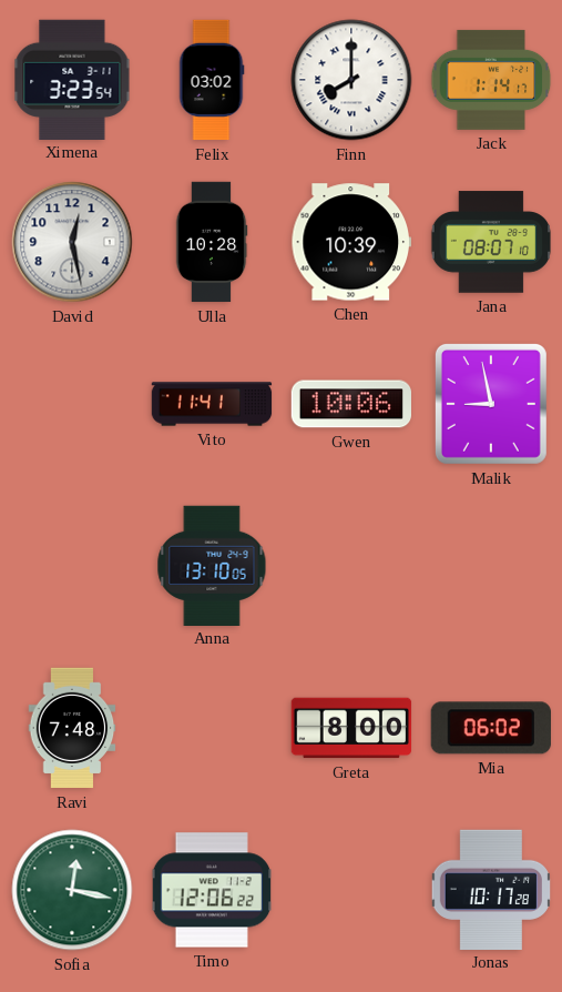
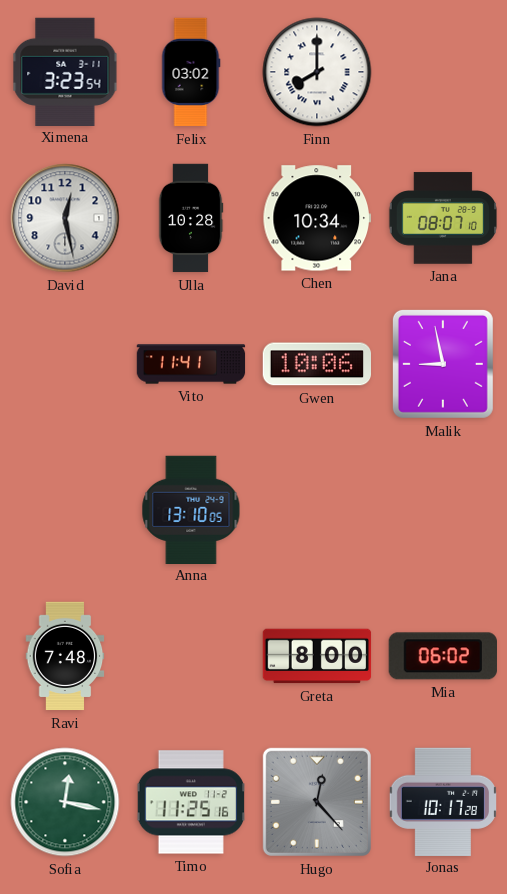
Jack: 1:14 -> none (491, 80)
Chen: 10:39 -> 10:34 (316, 218)
Timo: 12:06 -> 11:25 (190, 802)
Hugo: none -> 12:23 (317, 802)
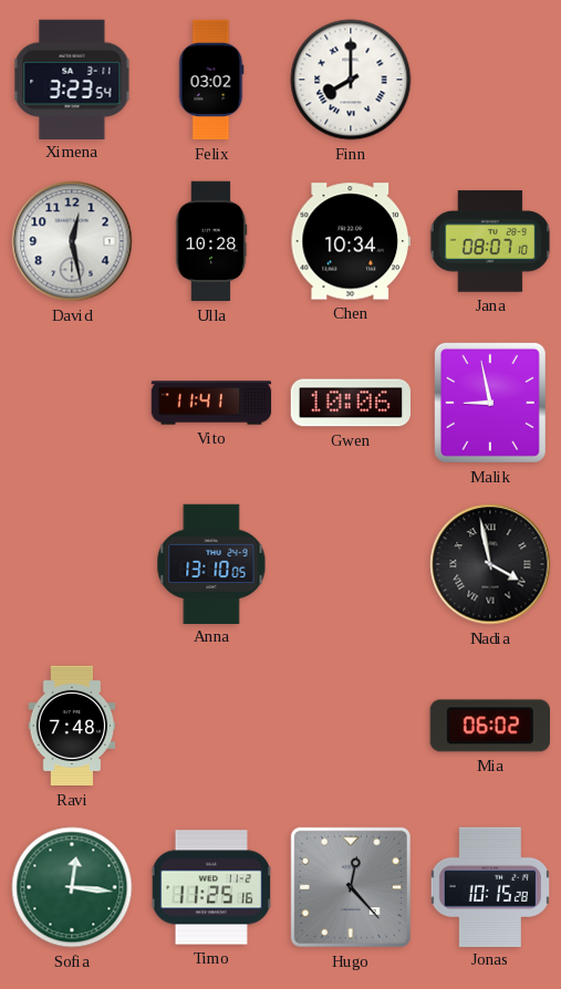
Nadia: none -> 3:58 (490, 564)
Greta: 8:00 -> none (317, 656)
Sofia: 12:17 -> 12:16 (72, 887)
Jonas: 10:17 -> 10:15 (490, 886)
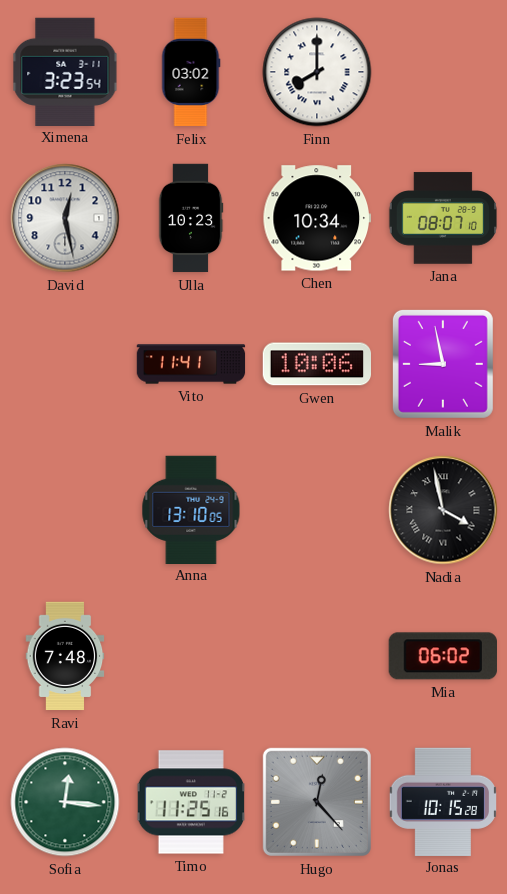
Ulla: 10:28 -> 10:23 (191, 218)
